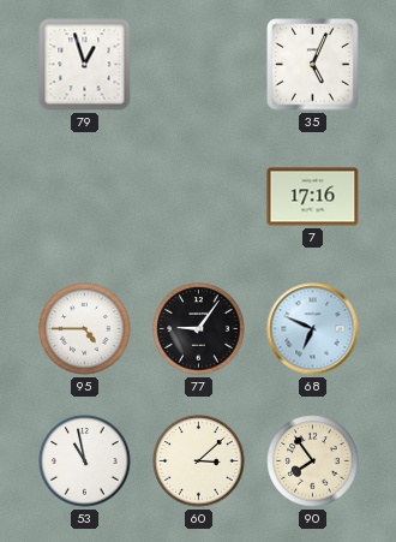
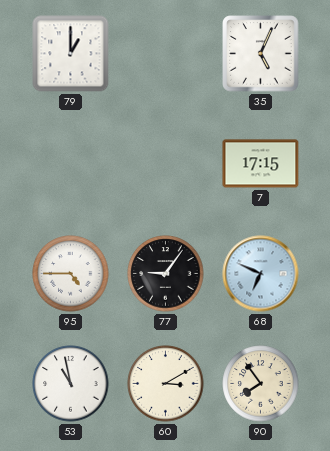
79: 12:57 -> 1:00 (71, 54)
7: 17:16 -> 17:15 (261, 164)
60: 3:08 -> 3:10 (166, 384)
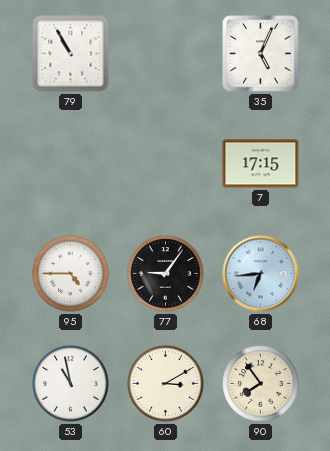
79: 1:00 -> 10:55 (71, 54)
68: 6:49 -> 6:44 (261, 274)
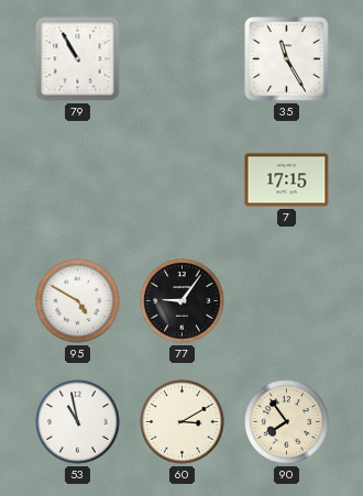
35: 5:04 -> 11:25 (287, 59)
95: 4:45 -> 4:50 (78, 301)
68: 6:44 -> none (261, 274)
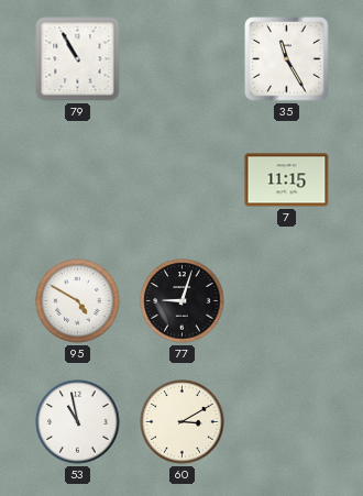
7: 17:15 -> 11:15 (287, 180)
77: 9:06 -> 9:03 (183, 301)
90: 7:54 -> none (287, 422)
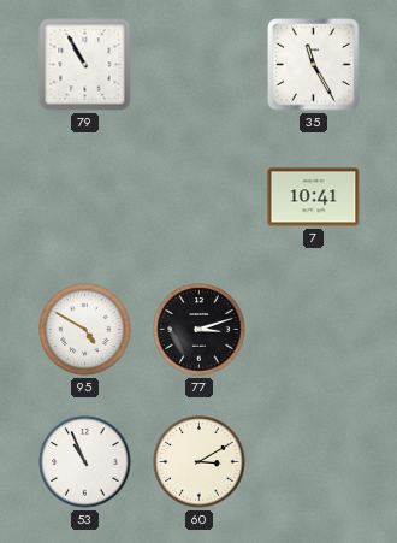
7: 11:15 -> 10:41 (314, 197)
77: 9:03 -> 3:12 (200, 330)
53: 10:58 -> 10:56 (85, 462)
